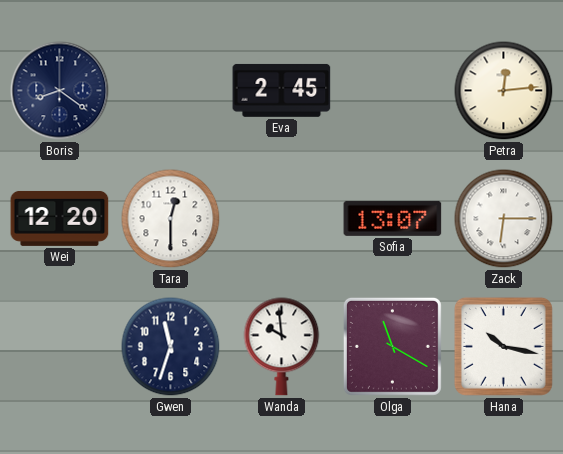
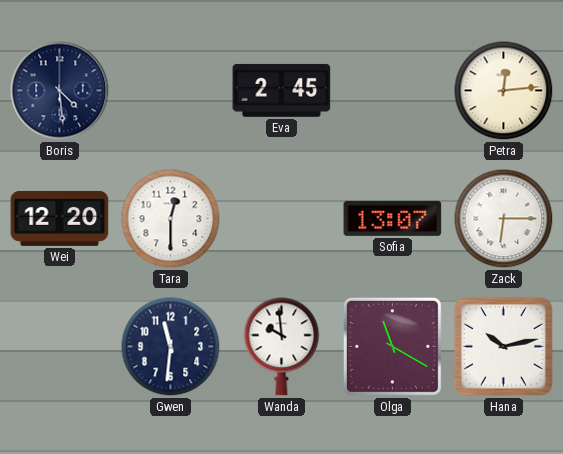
Boris: 8:21 -> 4:29 (60, 91)
Gwen: 11:33 -> 11:31 (171, 347)
Hana: 10:17 -> 10:13 (503, 346)
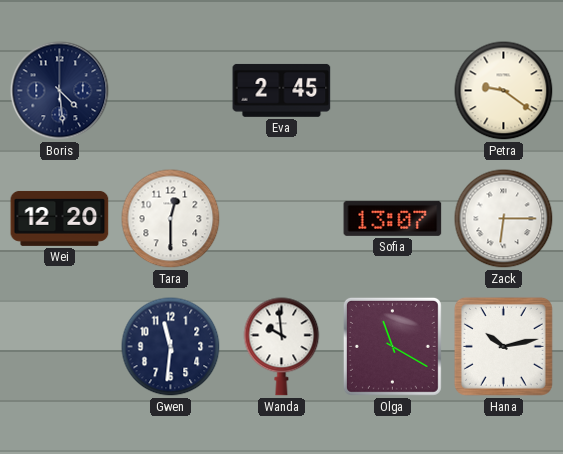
Petra: 12:14 -> 9:21 (504, 91)
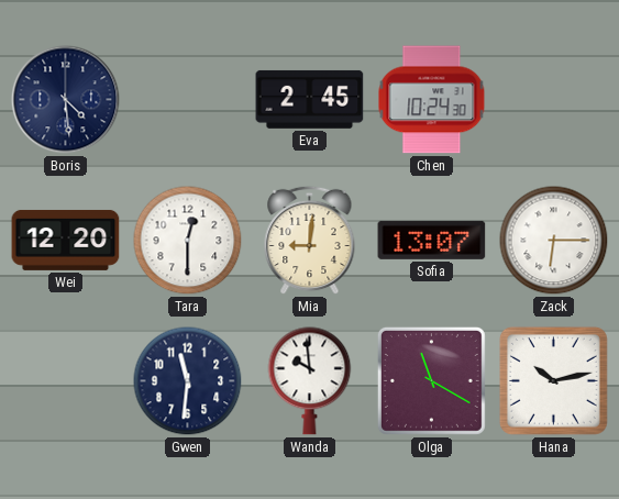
Chen: none -> 10:24 (432, 100)
Petra: 9:21 -> none (504, 91)
Mia: none -> 9:01 (310, 241)
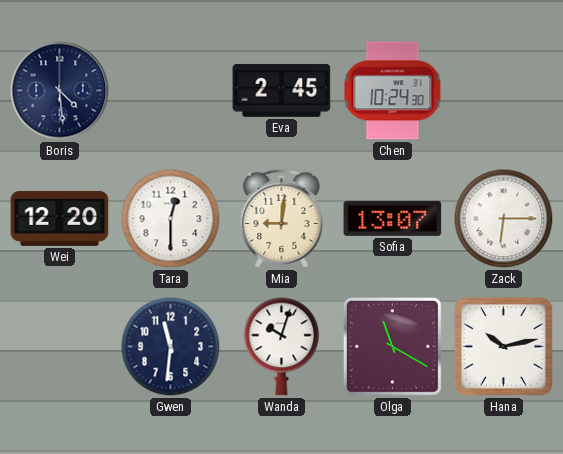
Wanda: 9:59 -> 10:03 (282, 347)
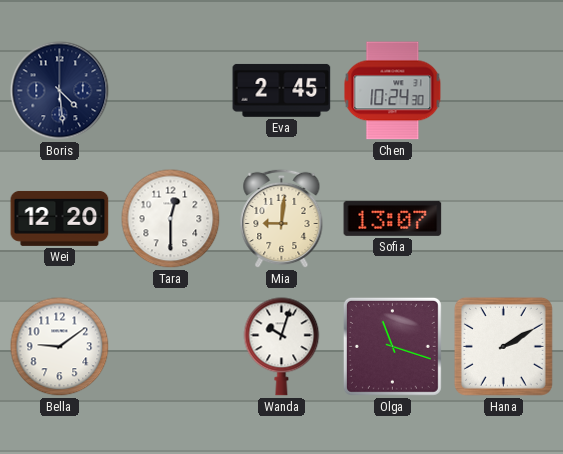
Zack: 6:15 -> none (504, 219)
Bella: none -> 9:09 (60, 347)
Gwen: 11:31 -> none (171, 347)
Olga: 11:20 -> 11:18 (392, 346)
Hana: 10:13 -> 2:10 (503, 346)
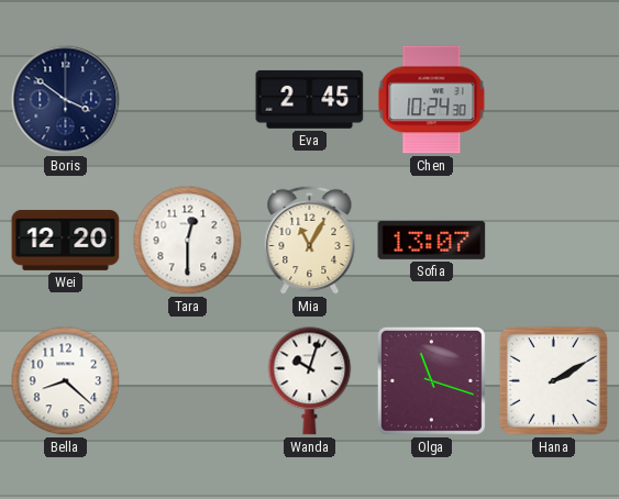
Boris: 4:29 -> 3:51 (66, 100)
Mia: 9:01 -> 11:05 (310, 241)
Bella: 9:09 -> 8:22 (66, 381)
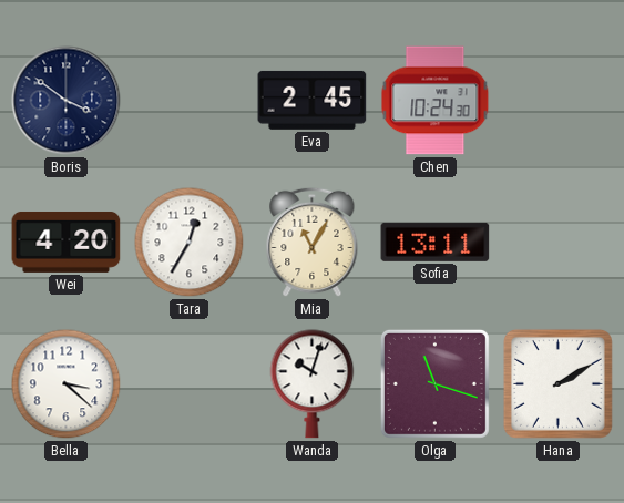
Wei: 12:20 -> 4:20 (67, 242)
Tara: 12:30 -> 12:35 (190, 243)
Sofia: 13:07 -> 13:11 (436, 242)
Bella: 8:22 -> 3:22 (67, 384)
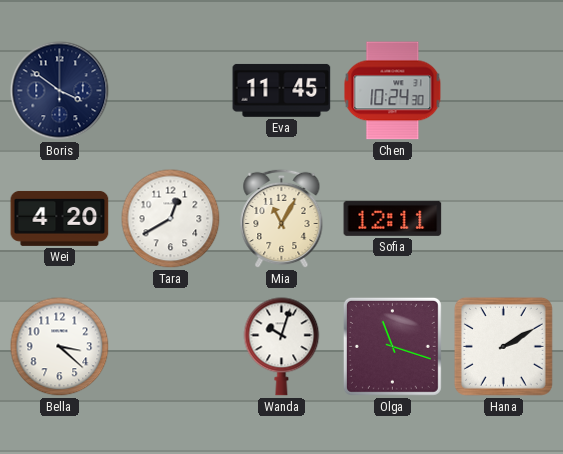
Eva: 2:45 -> 11:45 (282, 90)
Tara: 12:35 -> 12:40 (171, 219)
Sofia: 13:11 -> 12:11 (393, 218)
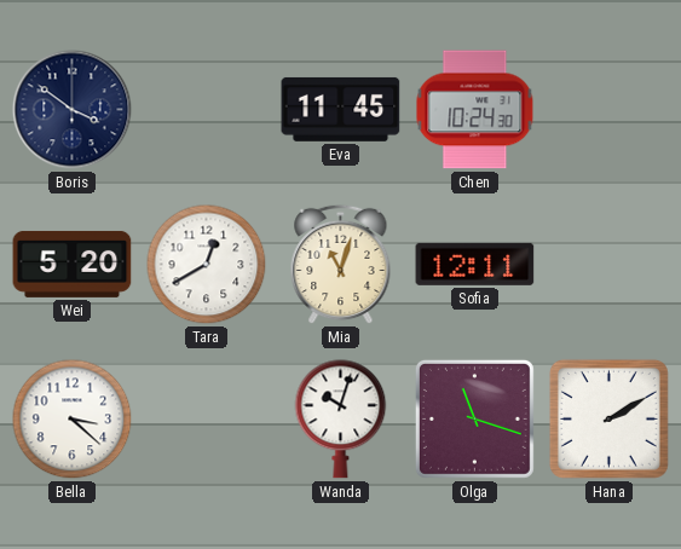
Wei: 4:20 -> 5:20 (73, 264)
Mia: 11:05 -> 11:03 (341, 265)
